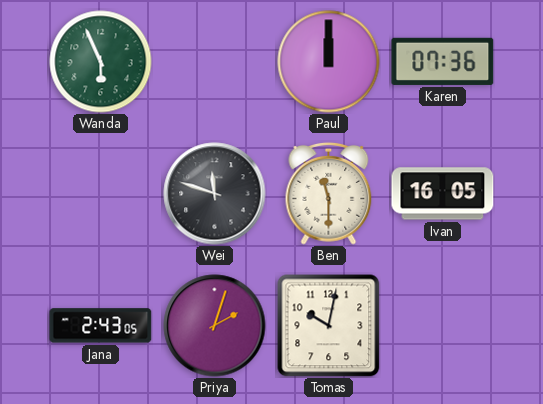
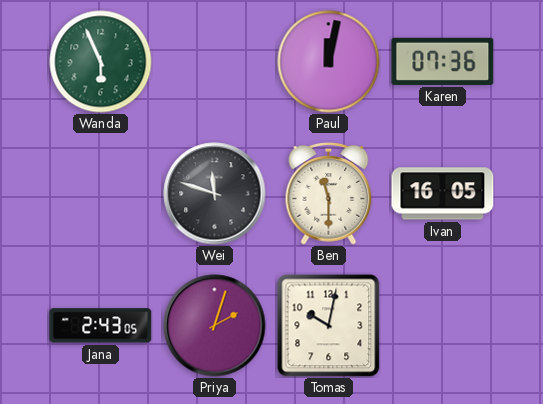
Paul: 12:00 -> 12:02 (329, 62)
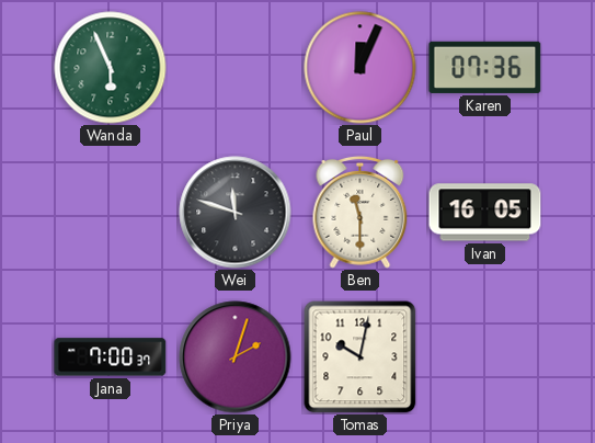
Paul: 12:02 -> 12:04 (361, 68)
Jana: 2:43 -> 7:00 (111, 357)
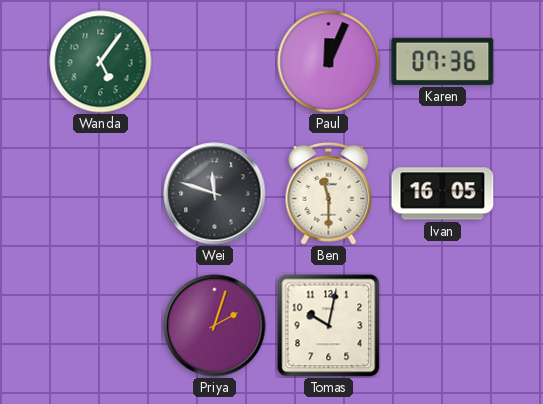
Wanda: 5:56 -> 5:06 (101, 62)
Jana: 7:00 -> none (111, 357)
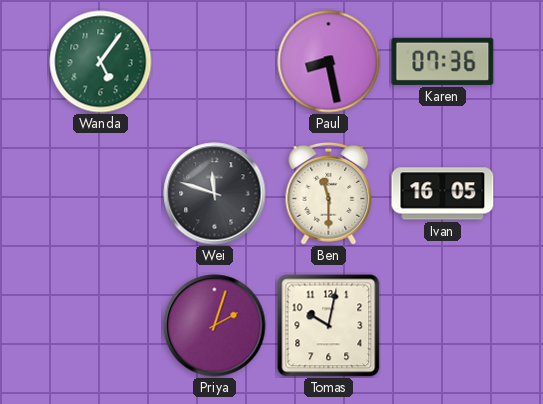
Paul: 12:04 -> 8:28 (329, 62)
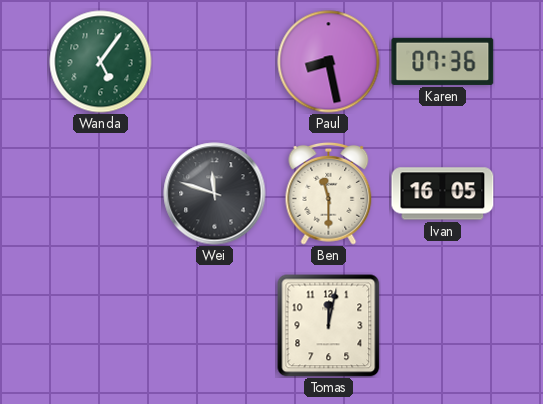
Priya: 2:03 -> none (215, 326)
Tomas: 10:02 -> 12:02 (329, 326)
